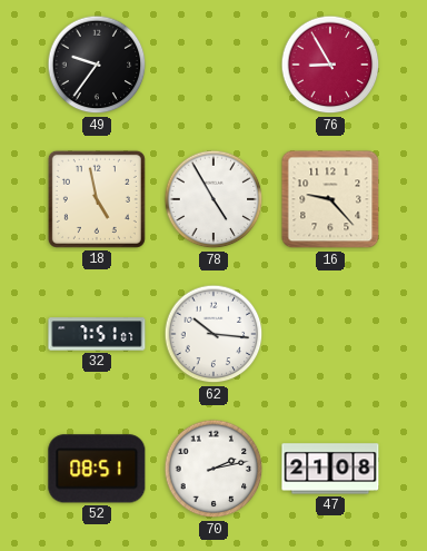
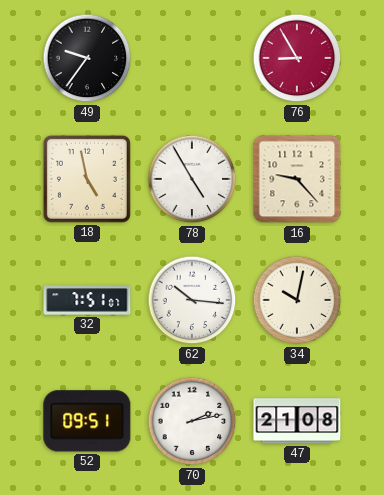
34: none -> 10:02 (297, 300)
52: 08:51 -> 09:51 (87, 421)
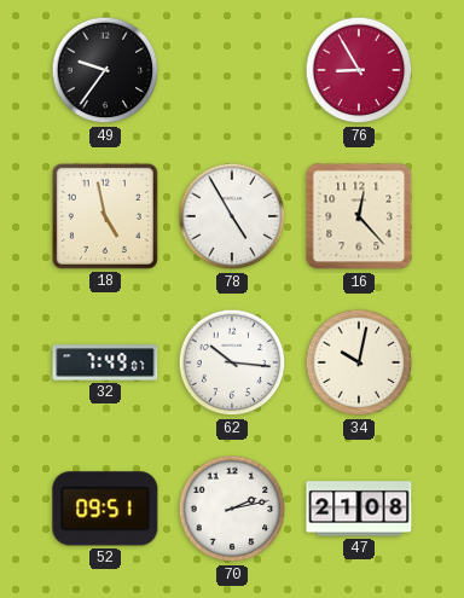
16: 9:23 -> 12:23 (359, 216)
32: 7:51 -> 7:49 (105, 362)
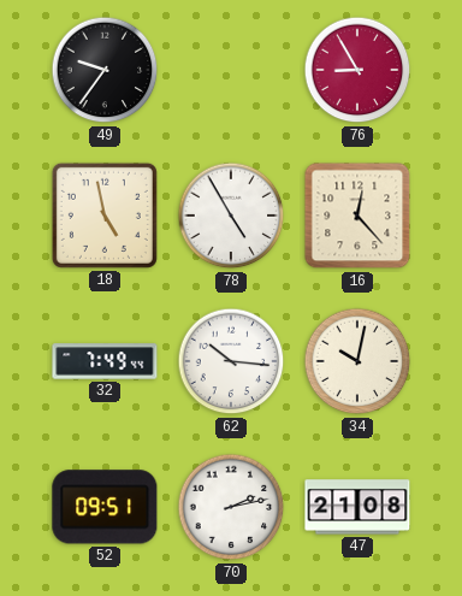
32: 7:49:07 -> 7:49:44 (105, 361)
